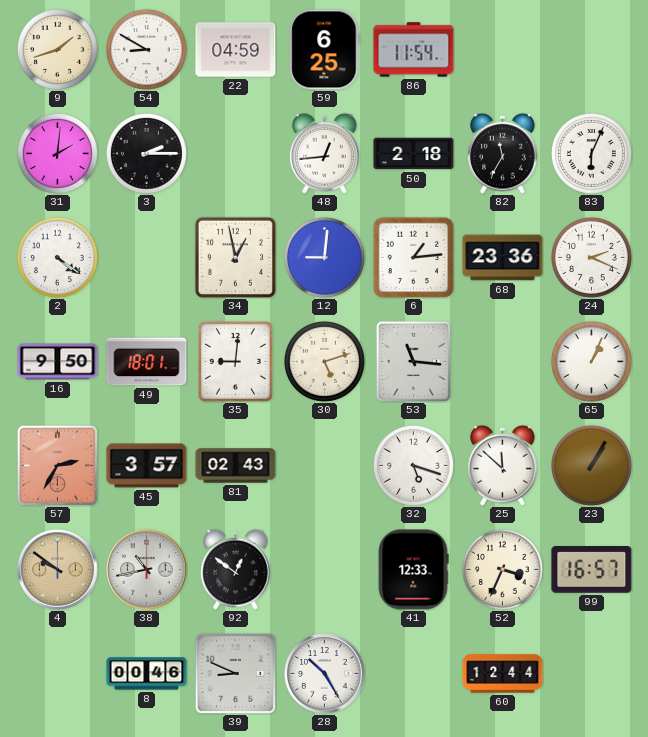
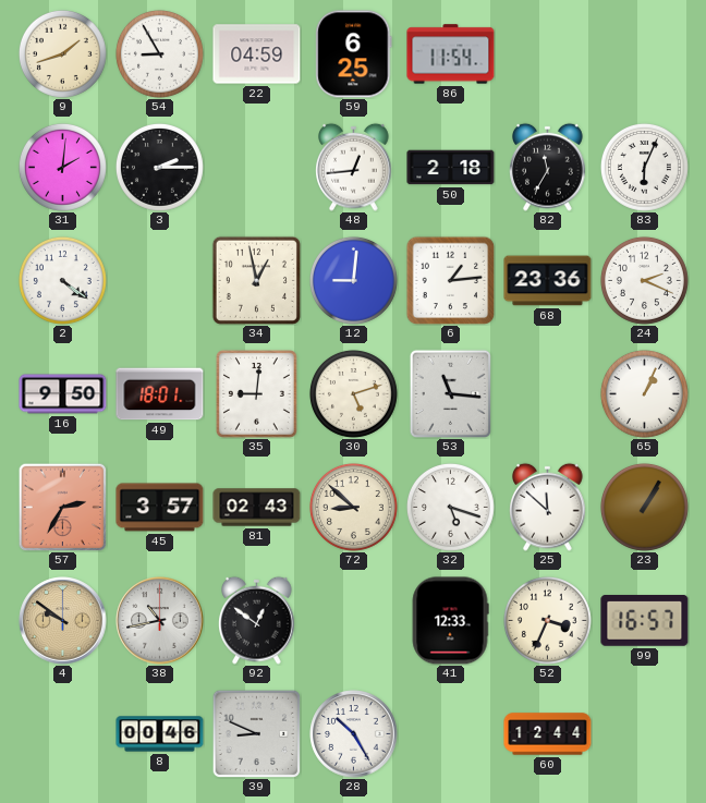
54: 8:50 -> 8:55 (159, 53)
72: none -> 8:52 (353, 507)
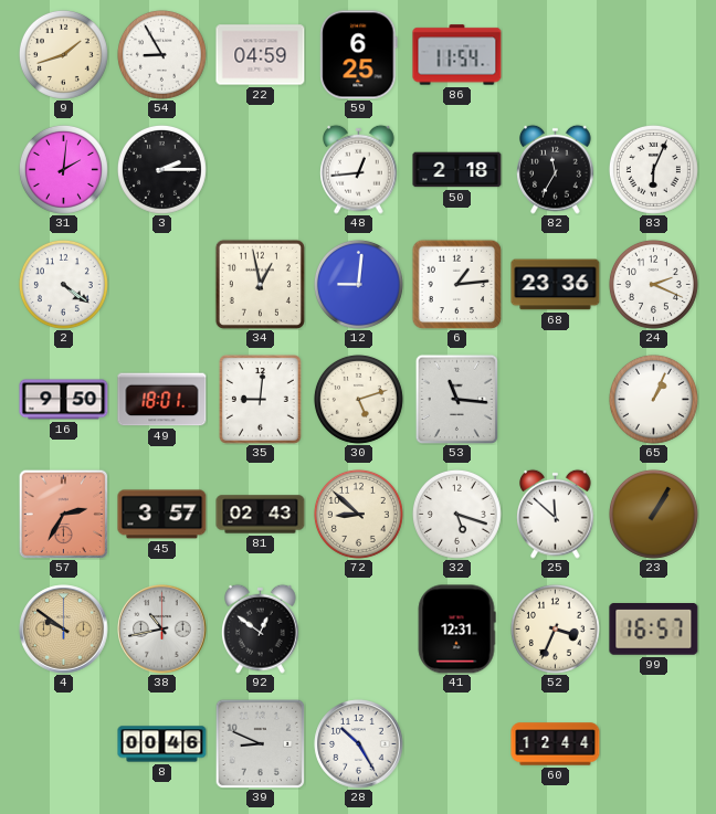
41: 12:33 -> 12:31 (456, 630)
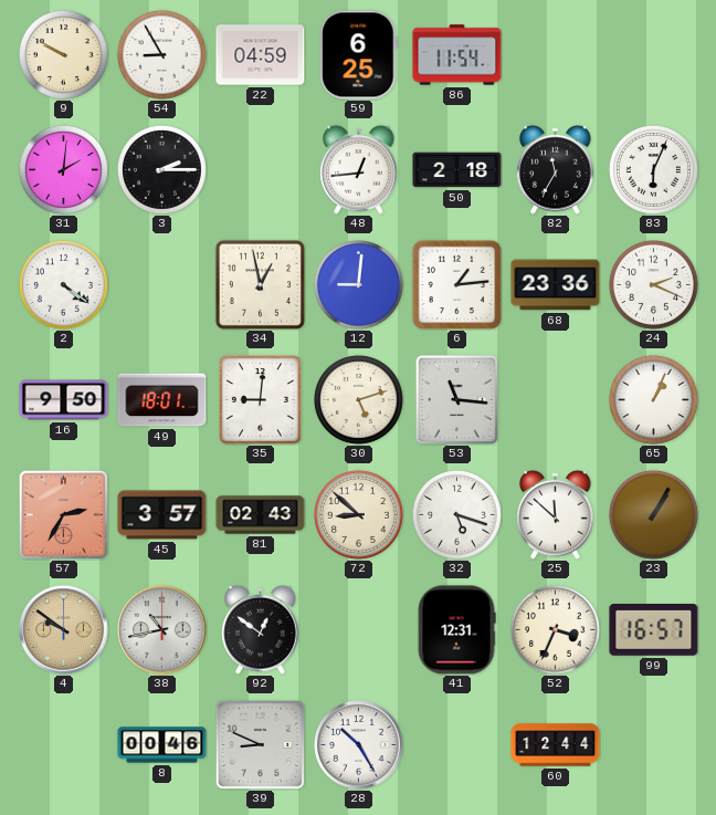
9: 1:42 -> 9:50 (63, 54)
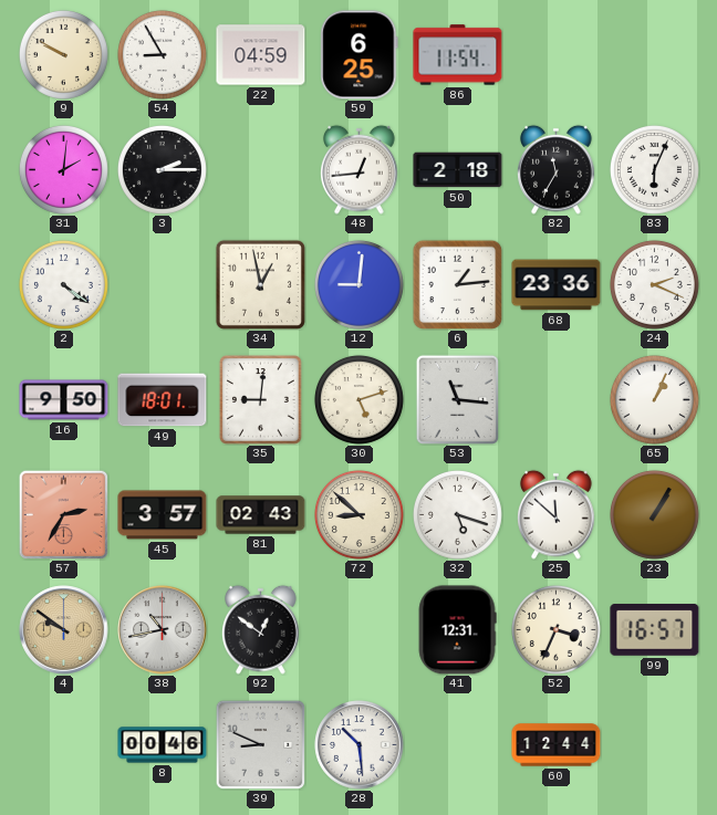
28: 10:25 -> 10:29 (360, 745)
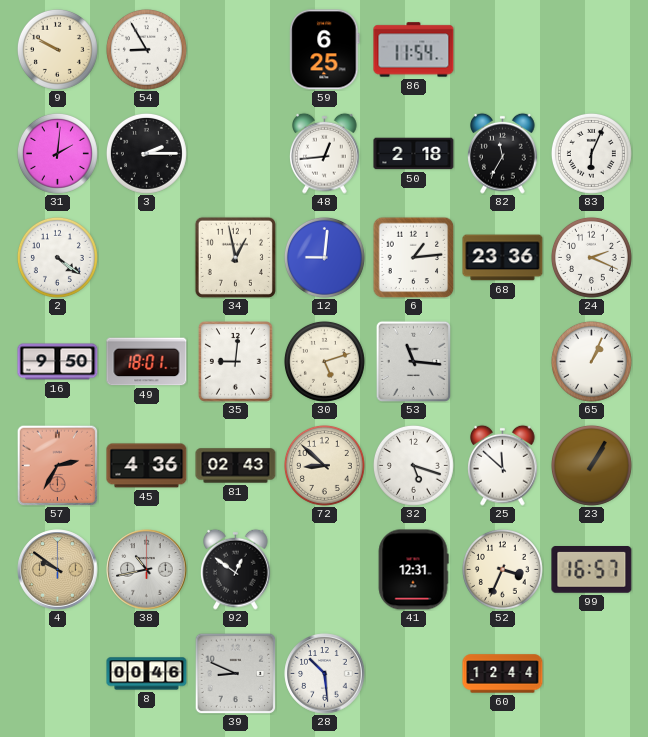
22: 04:59 -> none (261, 55)
45: 3:57 -> 4:36 (147, 466)
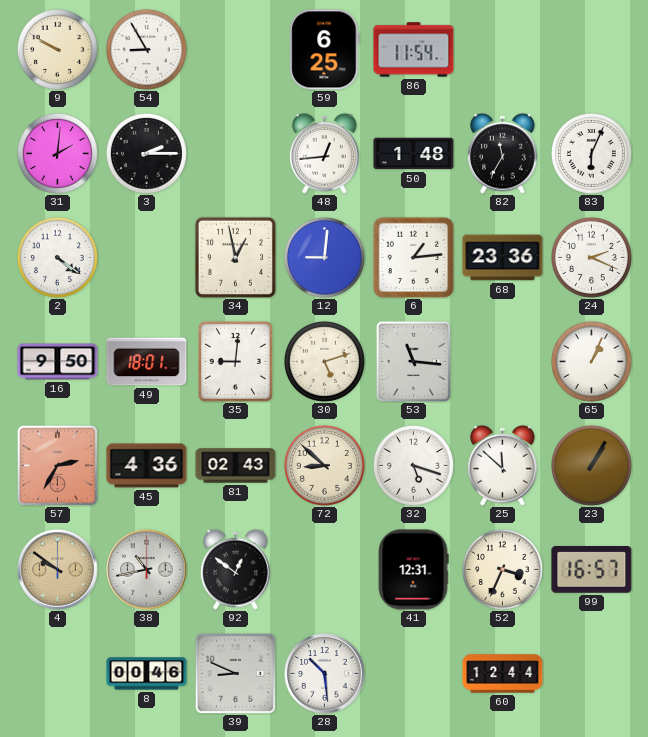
50: 2:18 -> 1:48 (414, 154)
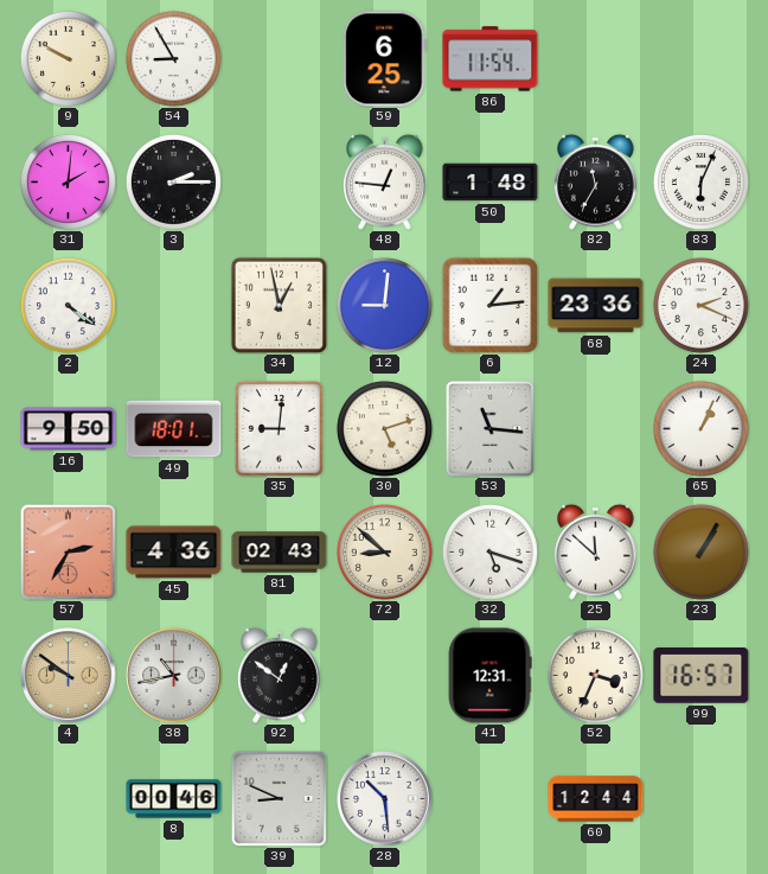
48: 12:44 -> 12:46 (385, 181)
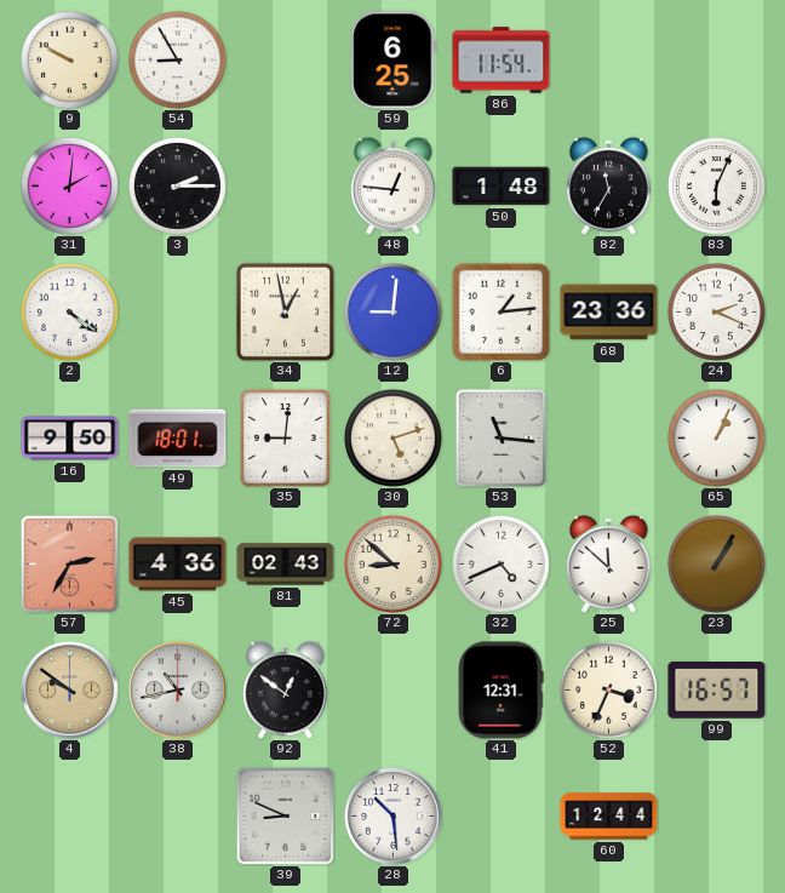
32: 5:18 -> 4:41 (500, 563)
8: 00:46 -> none (174, 799)
